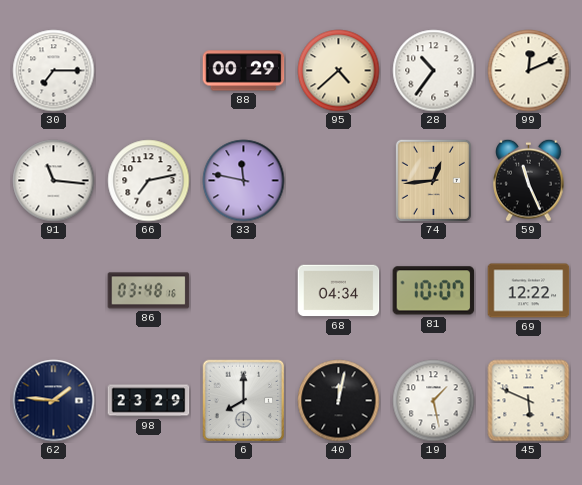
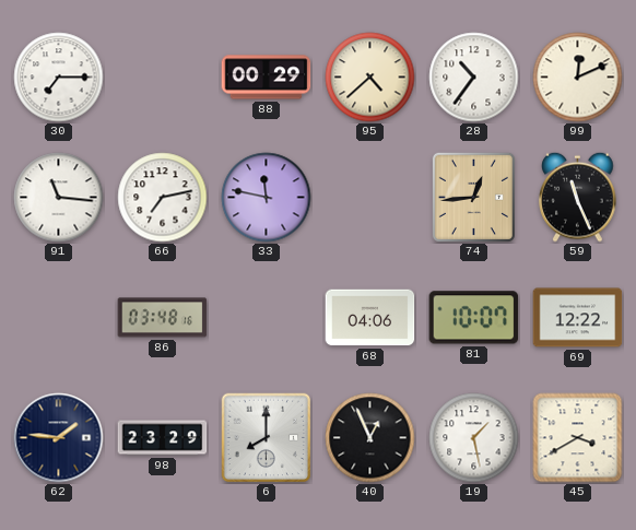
68: 04:34 -> 04:06 (370, 318)
40: 12:02 -> 12:56 (370, 438)
45: 5:49 -> 3:40 (578, 438)
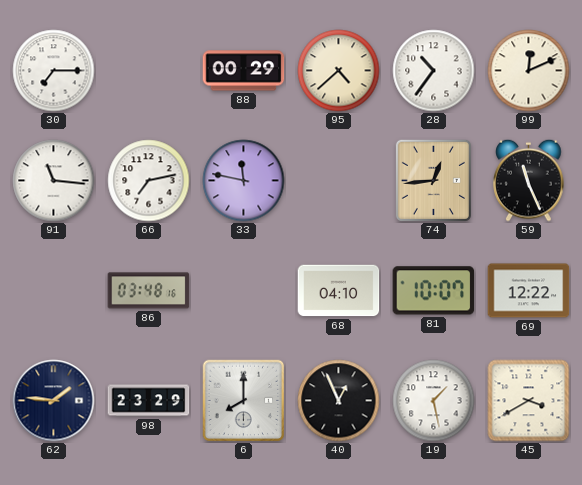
68: 04:06 -> 04:10 (339, 291)
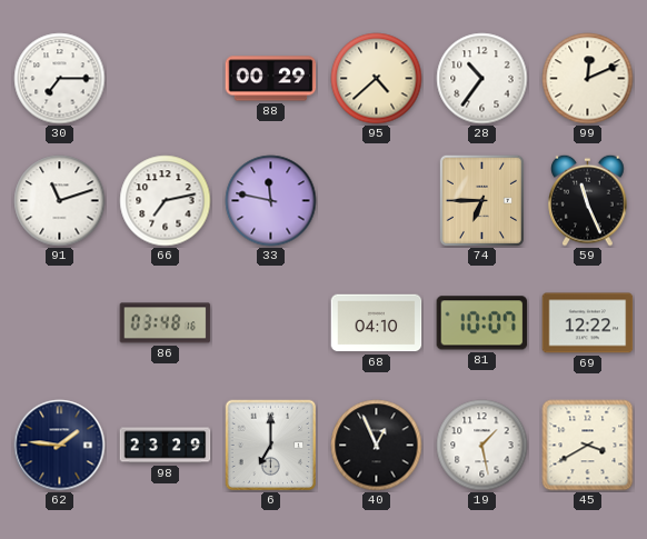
91: 11:16 -> 11:12 (60, 201)
74: 12:44 -> 6:45 (481, 200)
6: 8:00 -> 7:00 (270, 445)
